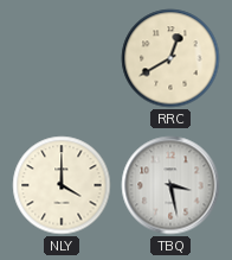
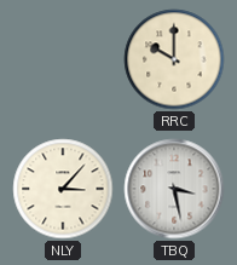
RRC: 12:40 -> 10:00 (174, 59)
NLY: 4:00 -> 3:07 (63, 189)
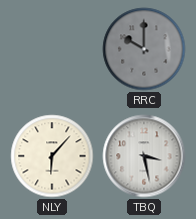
RRC dial: cream -> grey (144, 49)
NLY: 3:07 -> 6:07 (52, 156)
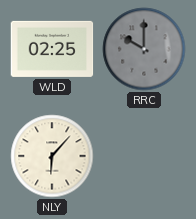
WLD: none -> 02:25 (52, 49)
TBQ: 3:28 -> none (144, 156)
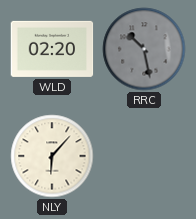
WLD: 02:25 -> 02:20 (52, 49)
RRC: 10:00 -> 10:28 (144, 49)
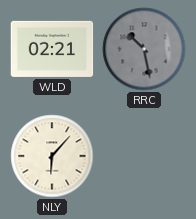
WLD: 02:20 -> 02:21 (52, 49)
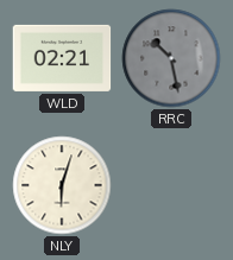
NLY: 6:07 -> 6:03 (62, 185)
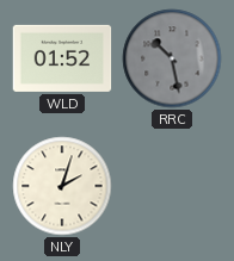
WLD: 02:21 -> 01:52 (62, 58)
NLY: 6:03 -> 2:03 (62, 186)
